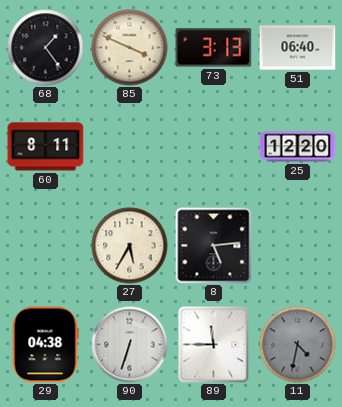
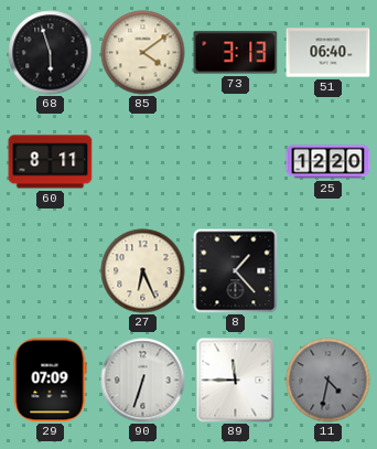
68: 1:24 -> 5:57 (51, 53)
85: 3:49 -> 4:09 (143, 53)
27: 5:35 -> 6:26 (143, 271)
8: 5:14 -> 1:23 (236, 271)
29: 04:38 -> 07:09 (50, 381)
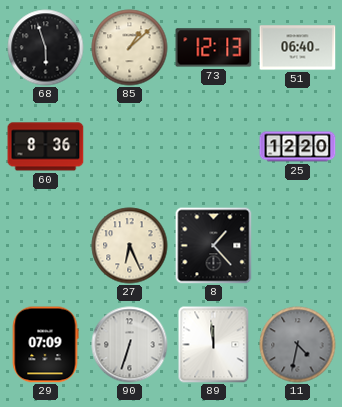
85: 4:09 -> 1:08 (130, 48)
73: 3:13 -> 12:13 (214, 48)
60: 8:11 -> 8:36 (46, 147)
89: 11:45 -> 11:59 (214, 345)
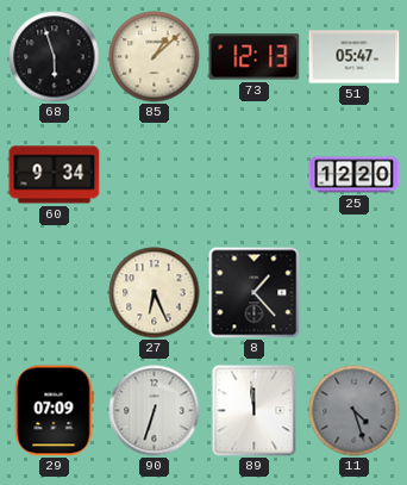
51: 06:40 -> 05:47 (355, 57)
60: 8:36 -> 9:34 (55, 175)
11: 4:32 -> 4:27 (355, 411)
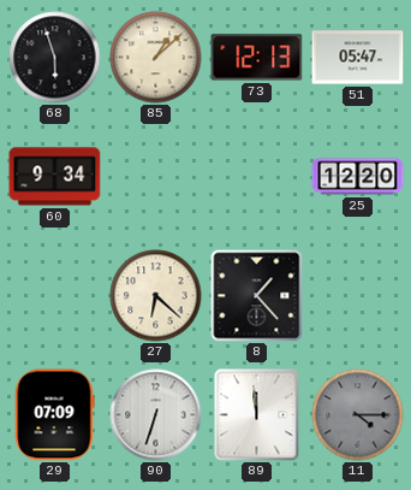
27: 6:26 -> 6:22 (156, 296)
11: 4:27 -> 4:15 (358, 415)
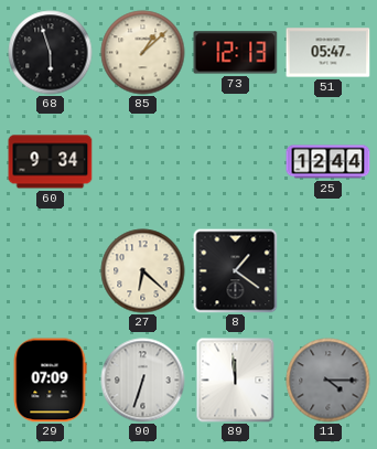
25: 12:20 -> 12:44 (328, 162)
8: 1:23 -> 1:21 (236, 271)
